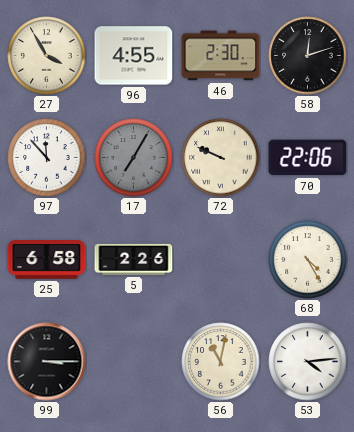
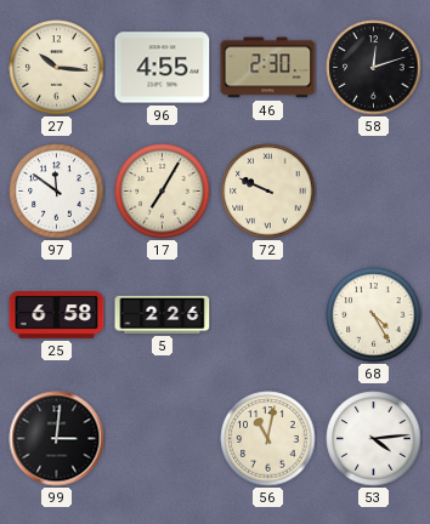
27: 3:55 -> 10:16 (57, 68)
97: 11:53 -> 11:51 (57, 192)
17 dial: grey -> cream (163, 192)
70: 22:06 -> none (308, 158)
99: 3:15 -> 3:01 (57, 439)
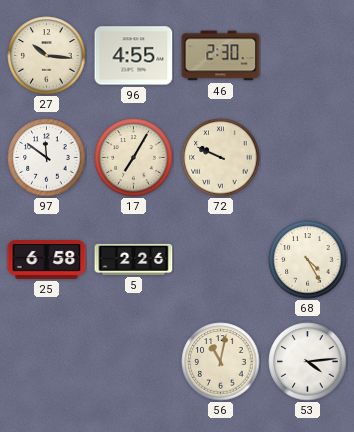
58: 12:12 -> none (374, 68)
99: 3:01 -> none (57, 439)
